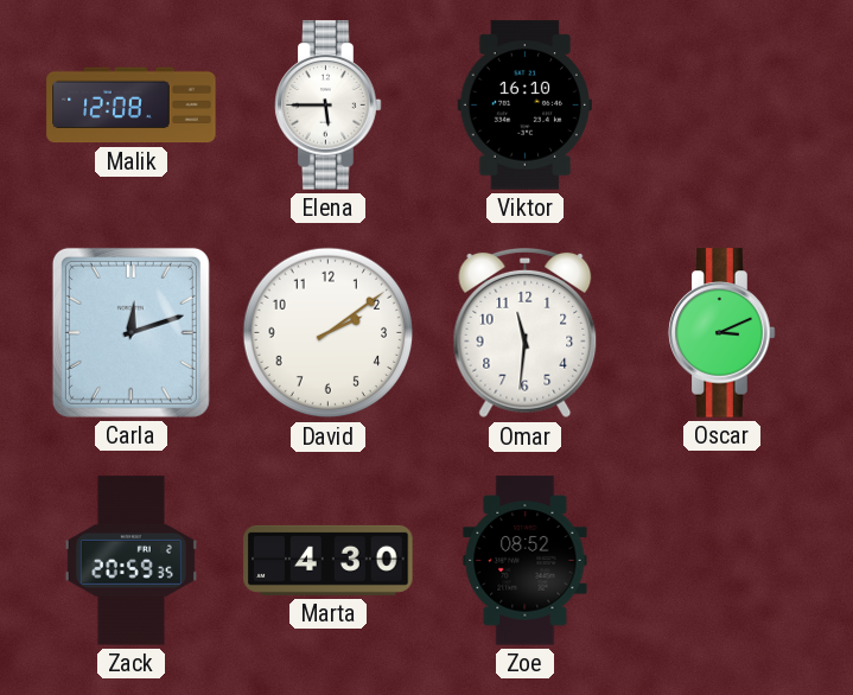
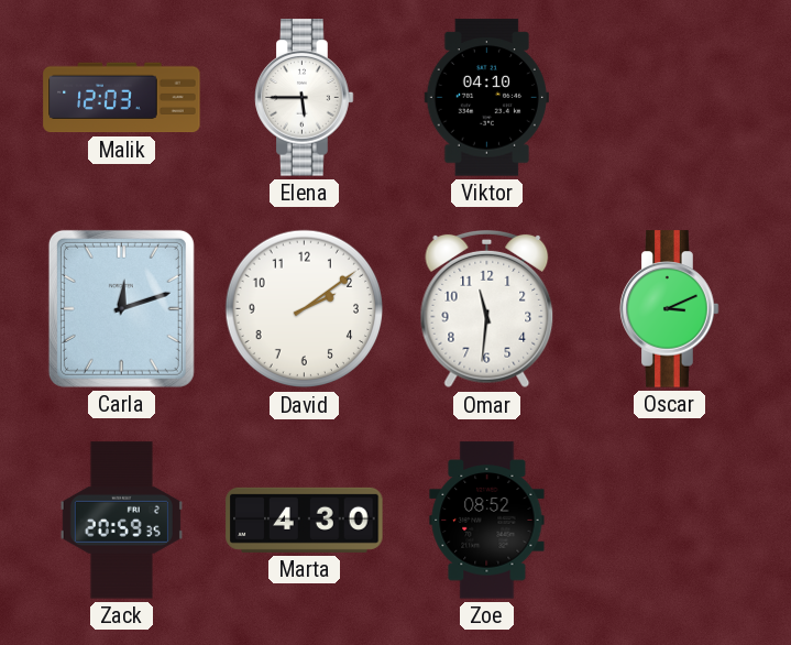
Malik: 12:08 -> 12:03 (122, 98)
Viktor: 16:10 -> 04:10 (486, 98)
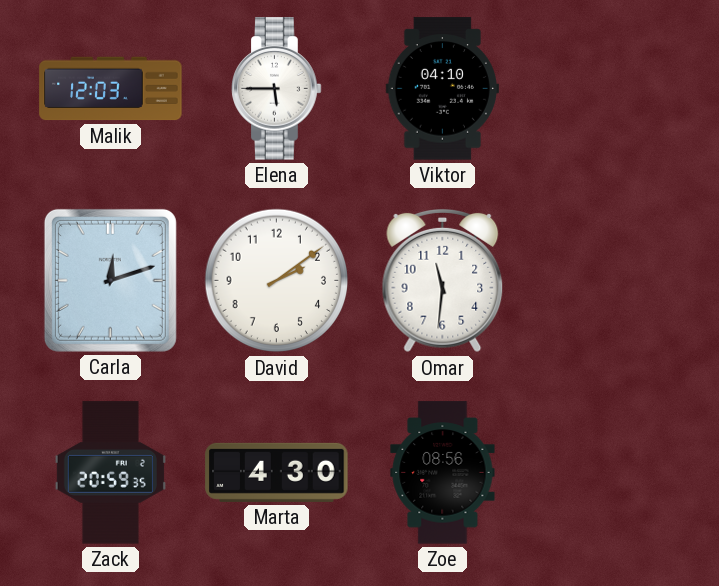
Oscar: 3:11 -> none (670, 309)
Zoe: 08:52 -> 08:56 (443, 473)
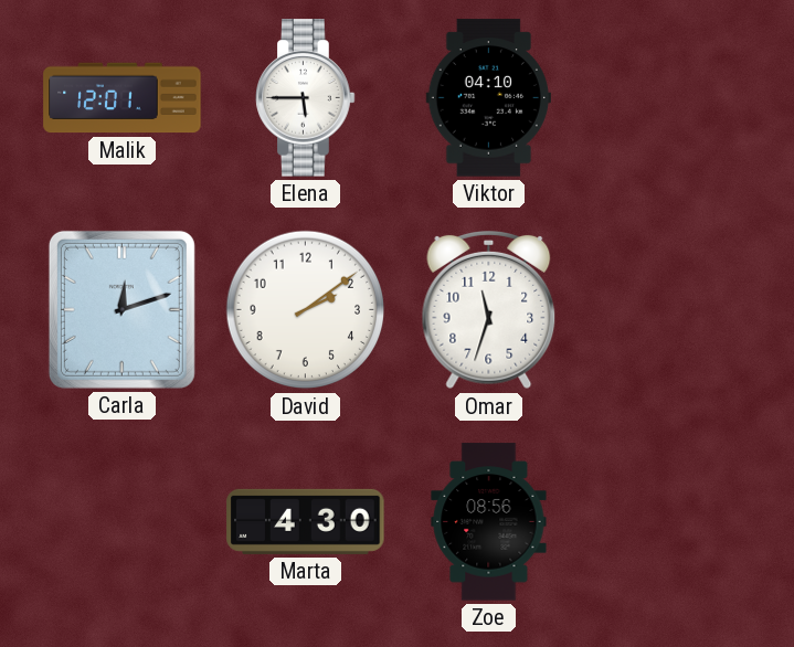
Malik: 12:03 -> 12:01 (123, 98)
Omar: 11:31 -> 11:33 (489, 310)
Zack: 20:59 -> none (110, 473)
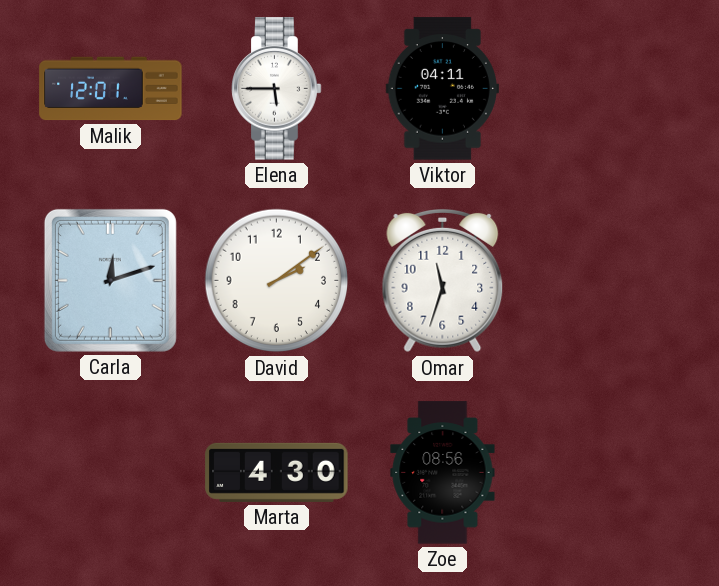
Viktor: 04:10 -> 04:11 (442, 89)
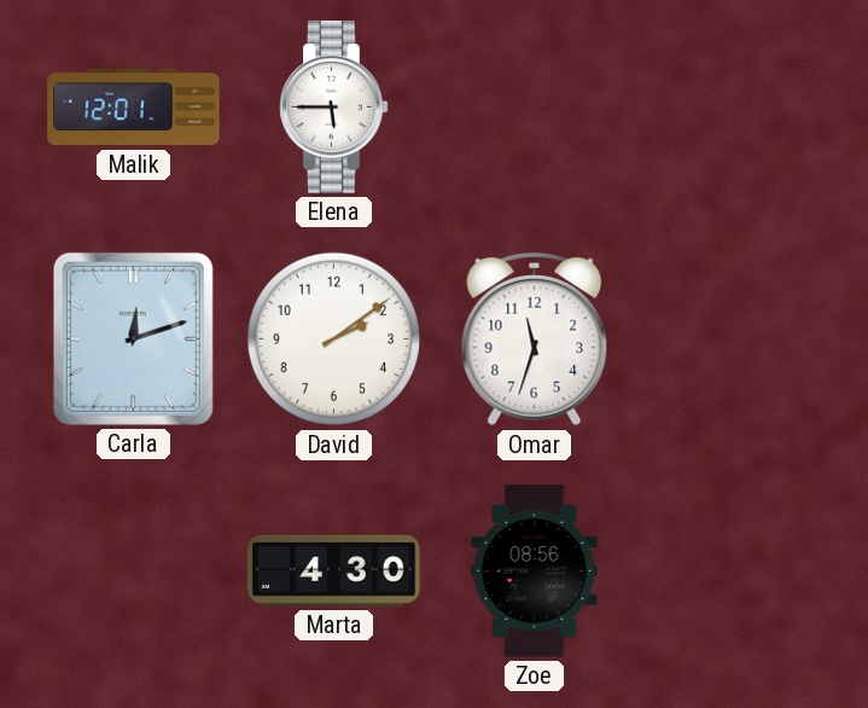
Viktor: 04:11 -> none (442, 89)
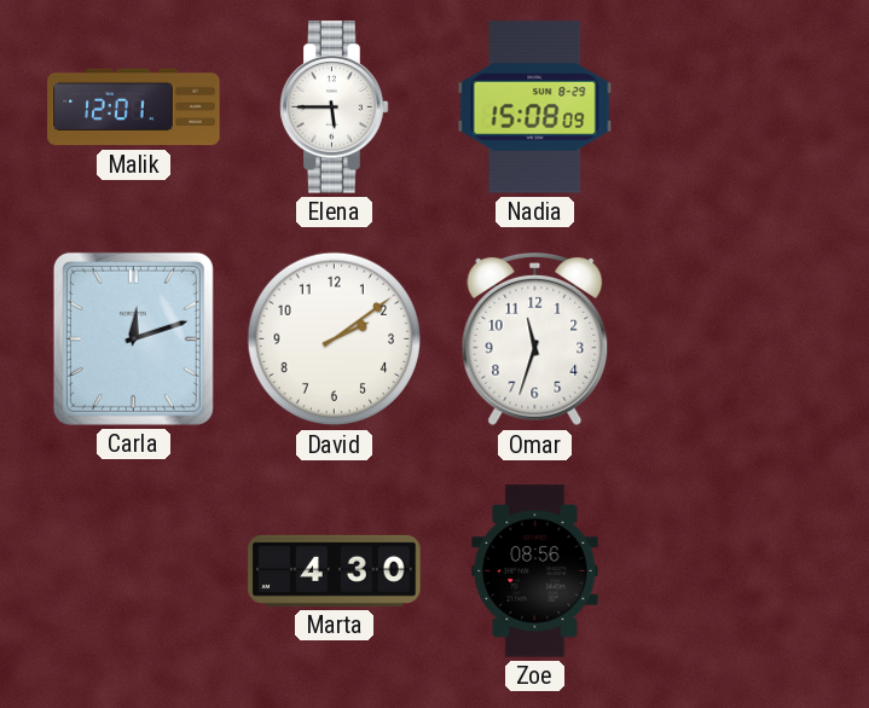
Nadia: none -> 15:08 (535, 108)
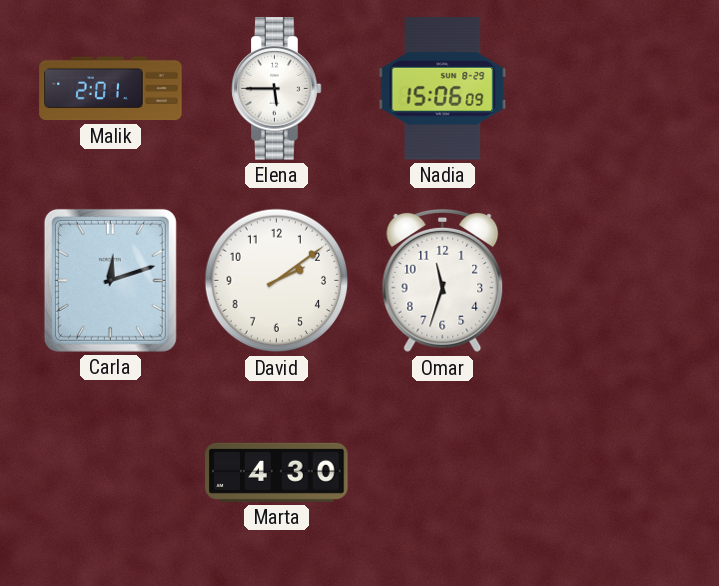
Malik: 12:01 -> 2:01 (111, 89)
Nadia: 15:08 -> 15:06 (443, 89)
Zoe: 08:56 -> none (535, 571)
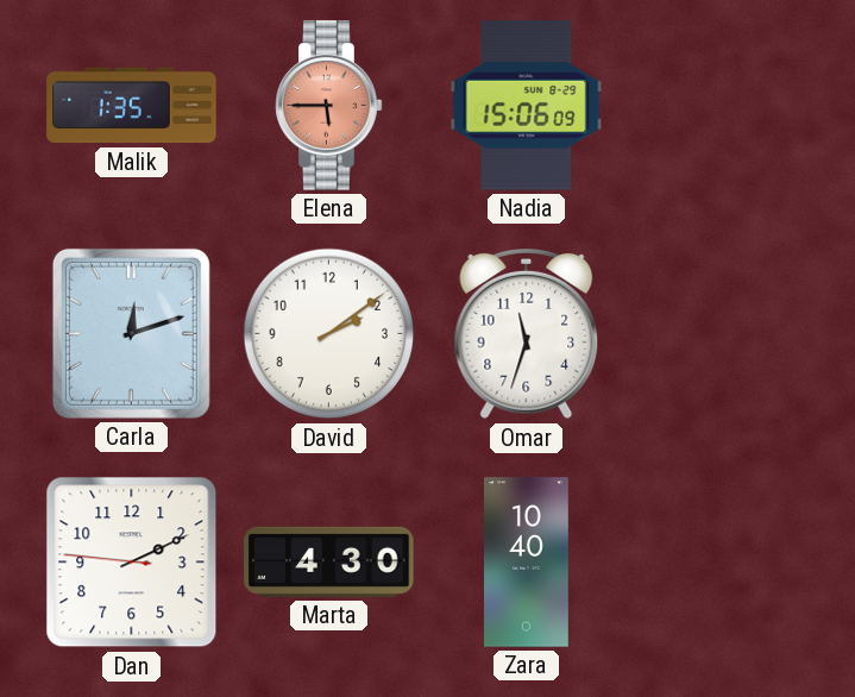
Malik: 2:01 -> 1:35 (132, 106)
Elena dial: white -> salmon (329, 106)
Dan: none -> 2:10 (132, 563)
Zara: none -> 10:40 (527, 563)
